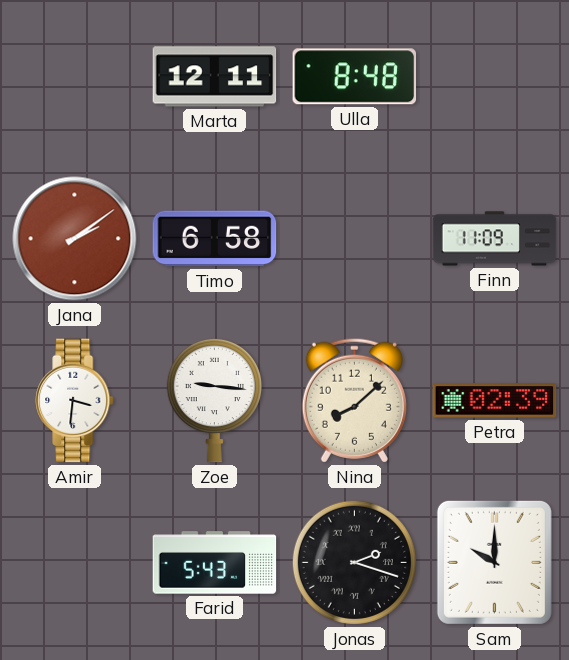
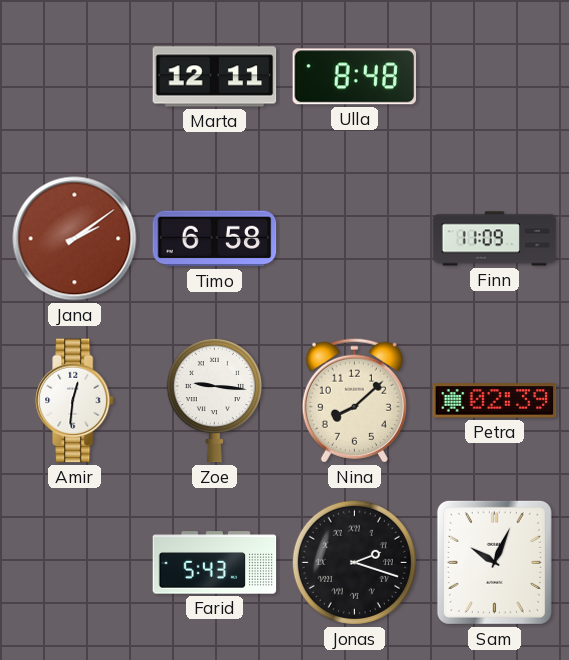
Amir: 3:31 -> 12:31 (75, 401)
Sam: 10:00 -> 10:04 (494, 562)
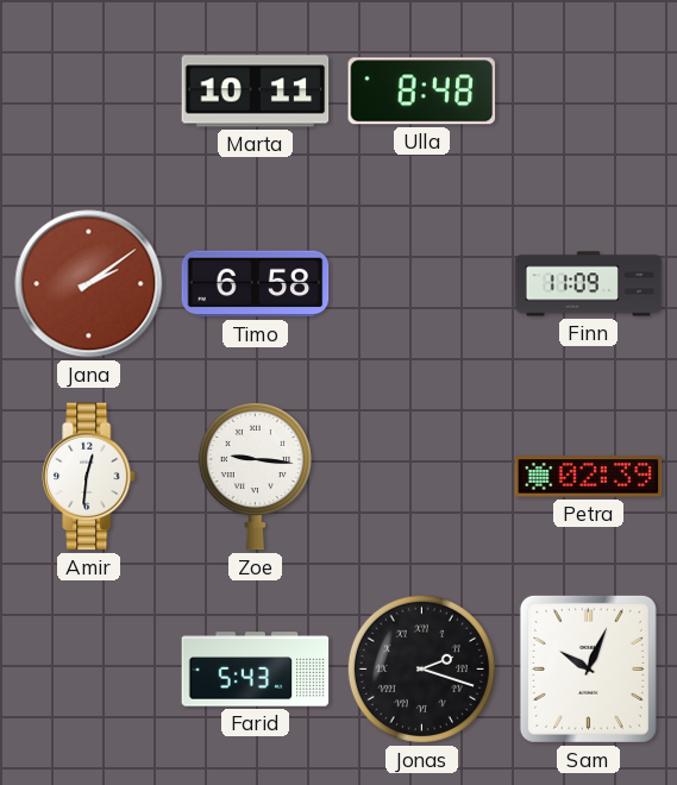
Marta: 12:11 -> 10:11 (256, 92)
Nina: 8:08 -> none (354, 400)
